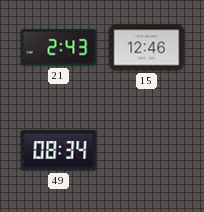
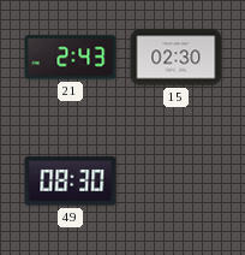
15: 12:46 -> 02:30 (177, 58)
49: 08:34 -> 08:30 (71, 182)
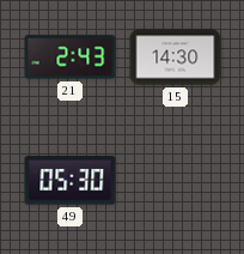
15: 02:30 -> 14:30 (176, 58)
49: 08:30 -> 05:30 (71, 181)
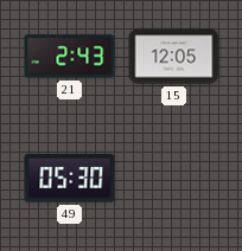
15: 14:30 -> 12:05 (174, 57)
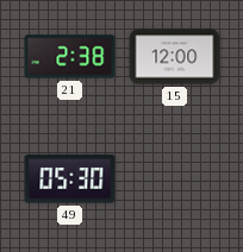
21: 2:43 -> 2:38 (70, 57)
15: 12:05 -> 12:00 (175, 57)
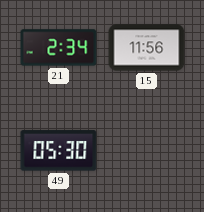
21: 2:38 -> 2:34 (59, 48)
15: 12:00 -> 11:56 (147, 48)
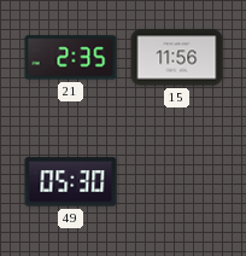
21: 2:34 -> 2:35 (71, 58)
